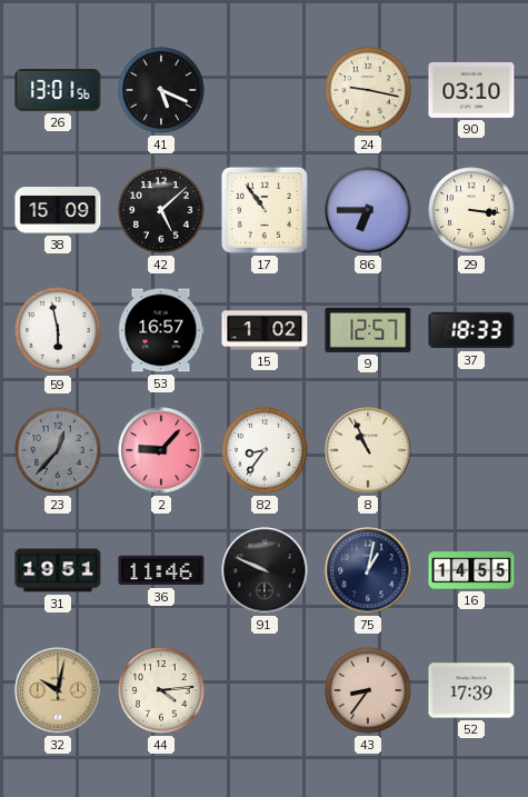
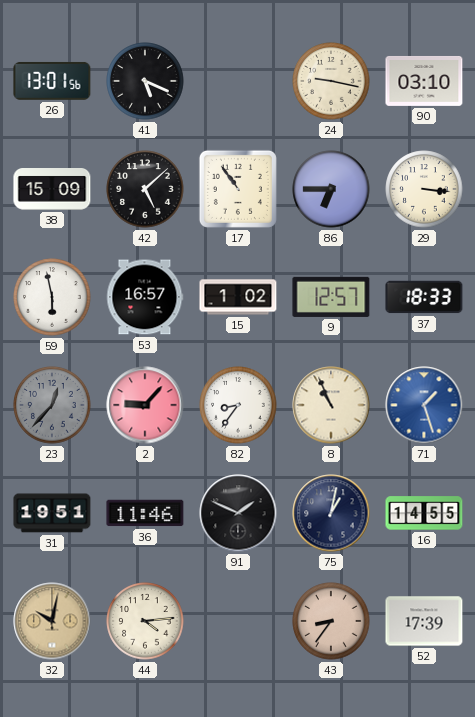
71: none -> 1:27 (424, 405)
91: 9:49 -> 1:49 (238, 513)
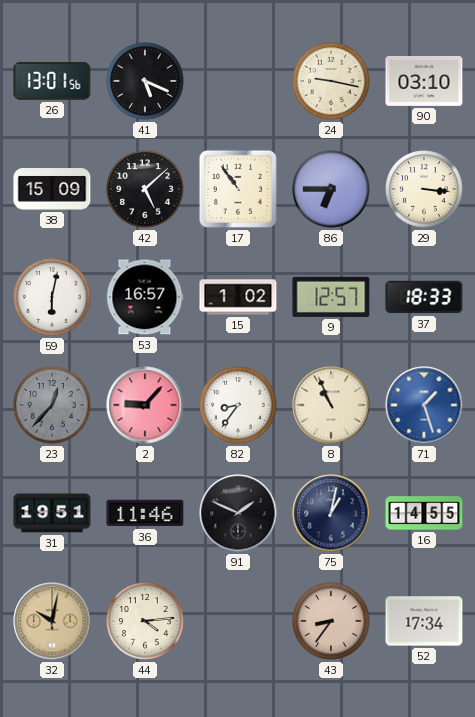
59: 5:58 -> 6:02 (52, 297)
52: 17:39 -> 17:34 (424, 621)
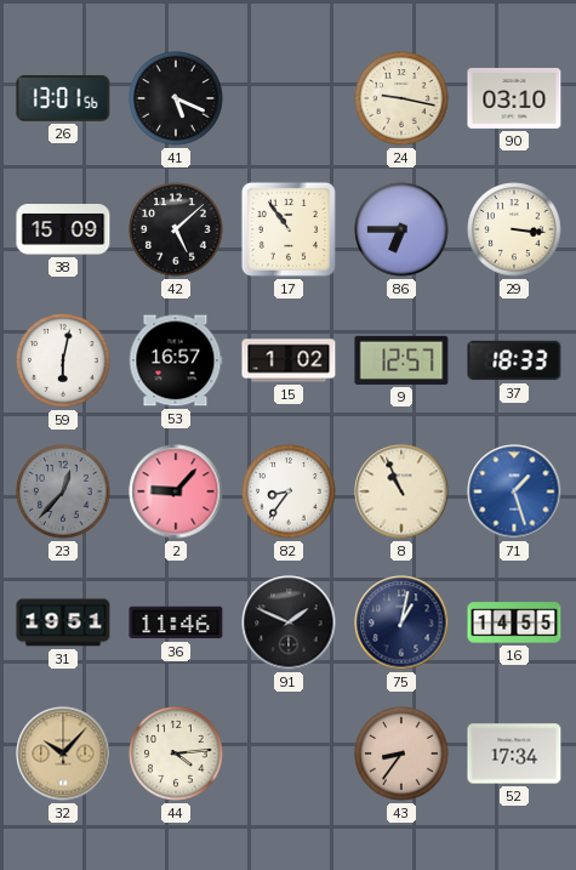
32: 10:02 -> 10:07 (63, 754)
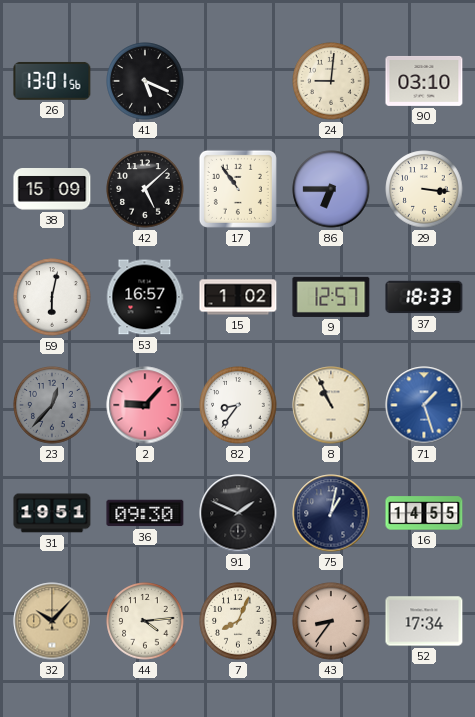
24: 9:17 -> 9:01 (331, 81)
36: 11:46 -> 09:30 (145, 513)
7: none -> 8:04 (238, 621)
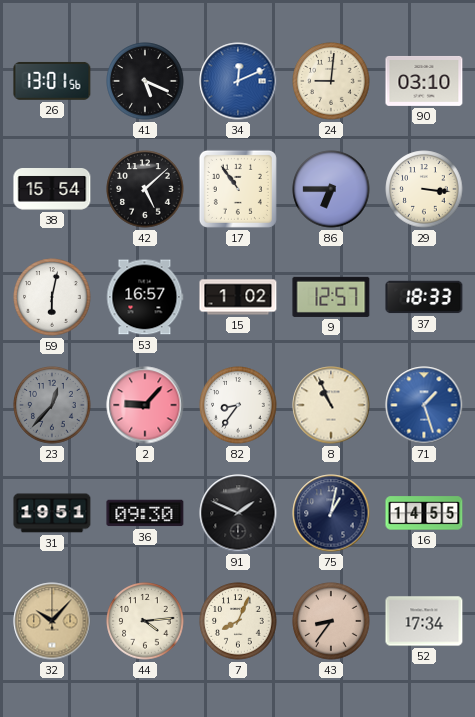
34: none -> 12:11 (238, 81)
38: 15:09 -> 15:54 (52, 189)
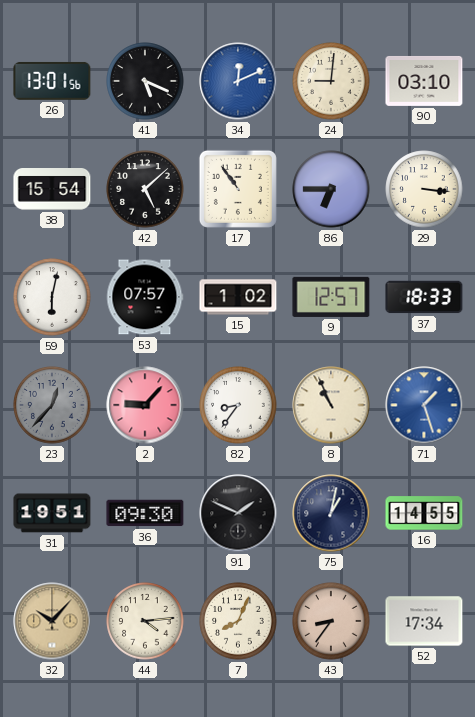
53: 16:57 -> 07:57 (145, 297)
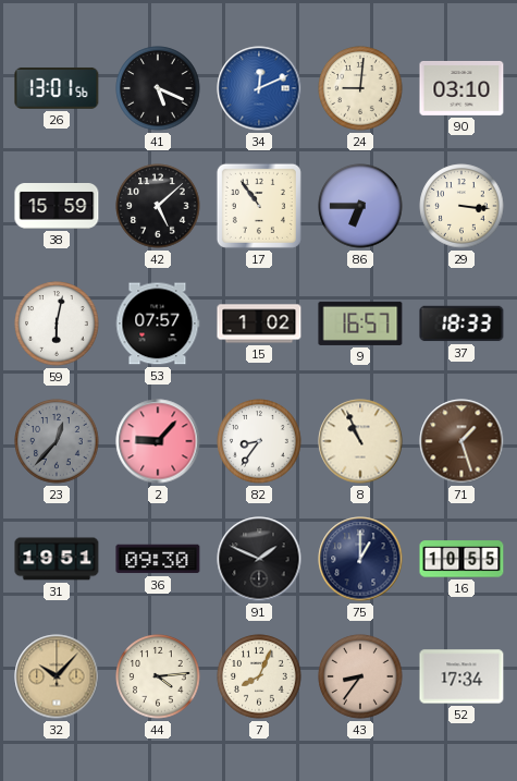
38: 15:54 -> 15:59 (57, 206)
9: 12:57 -> 16:57 (360, 324)
71 dial: blue -> brown (461, 441)
75: 1:02 -> 1:00 (360, 559)
16: 14:55 -> 10:55 (461, 559)
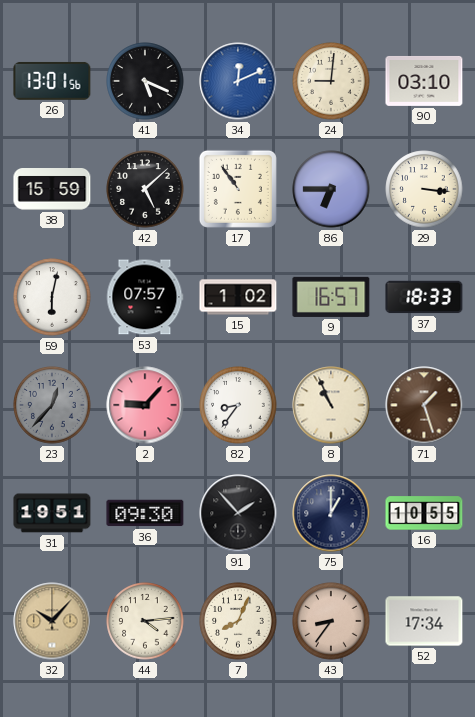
91: 1:49 -> 1:53 (238, 513)
